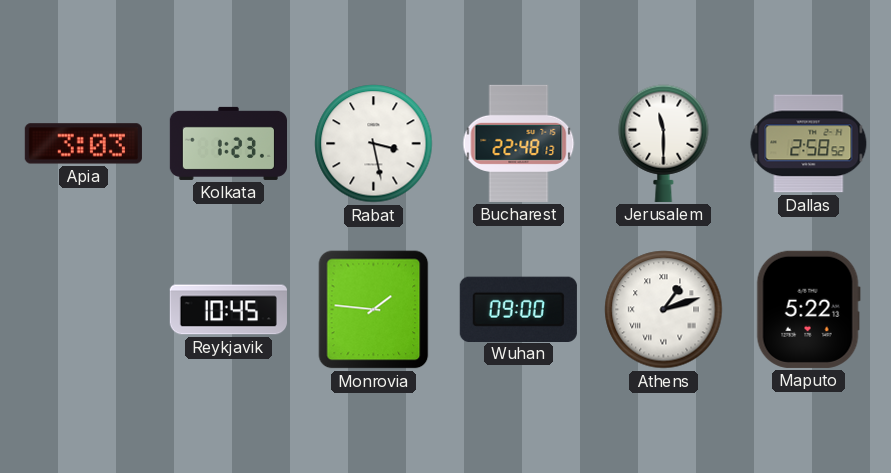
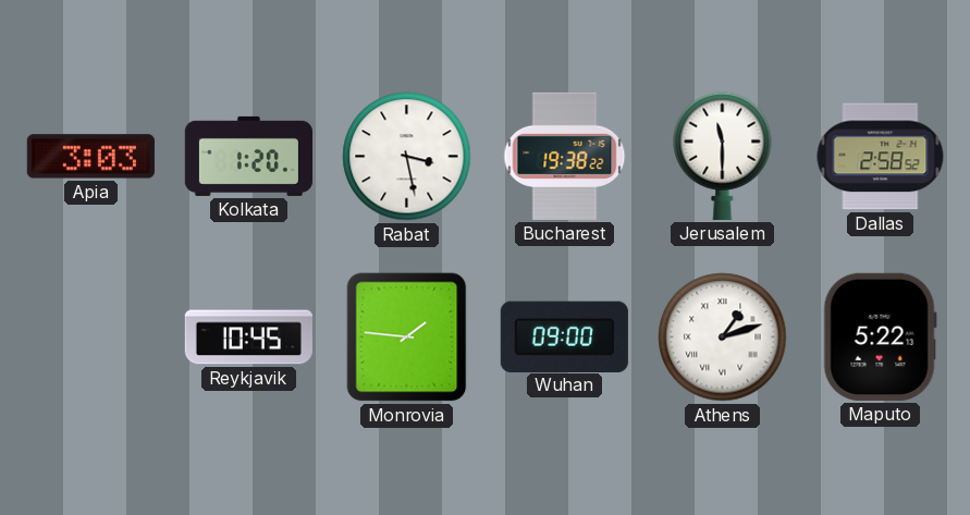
Kolkata: 1:23 -> 1:20 (248, 156)
Bucharest: 22:48 -> 19:38 (565, 156)
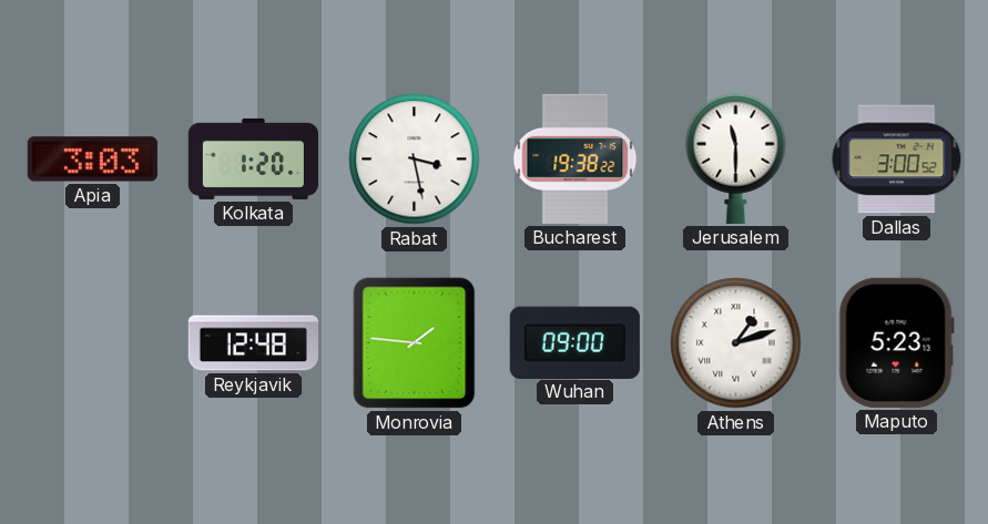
Dallas: 2:58 -> 3:00 (897, 160)
Reykjavik: 10:45 -> 12:48 (253, 343)
Maputo: 5:22 -> 5:23 (896, 342)
